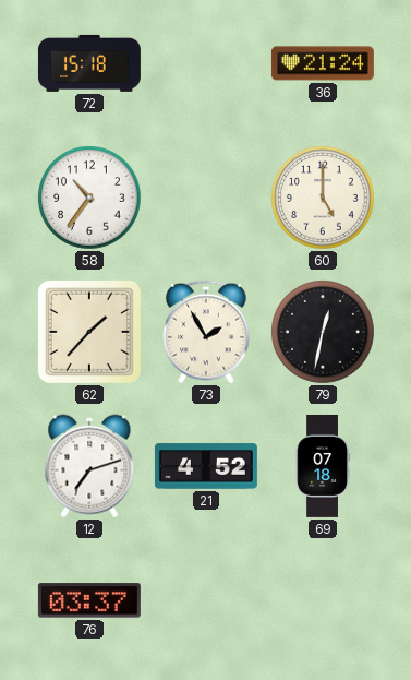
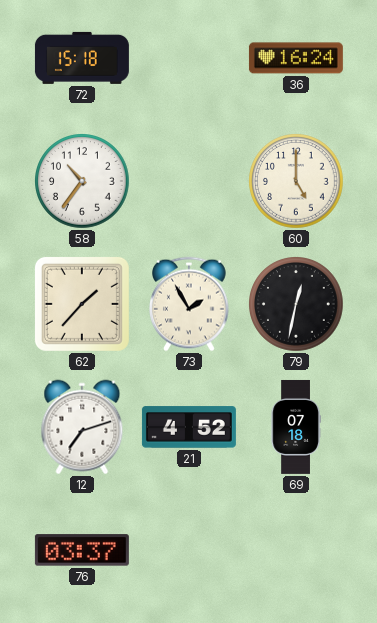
36: 21:24 -> 16:24 (296, 58)
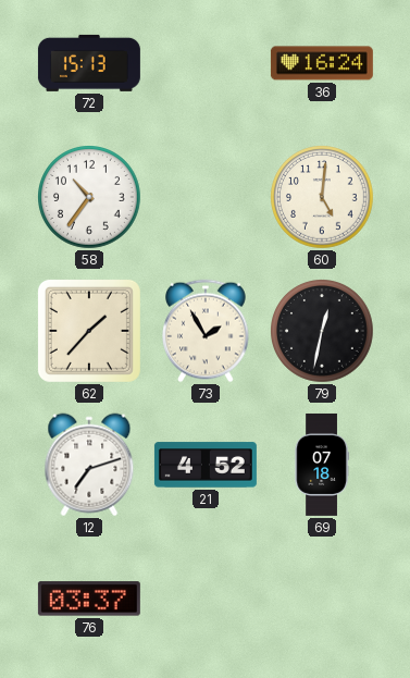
72: 15:18 -> 15:13 (89, 63)
60: 5:00 -> 5:01 (323, 198)
